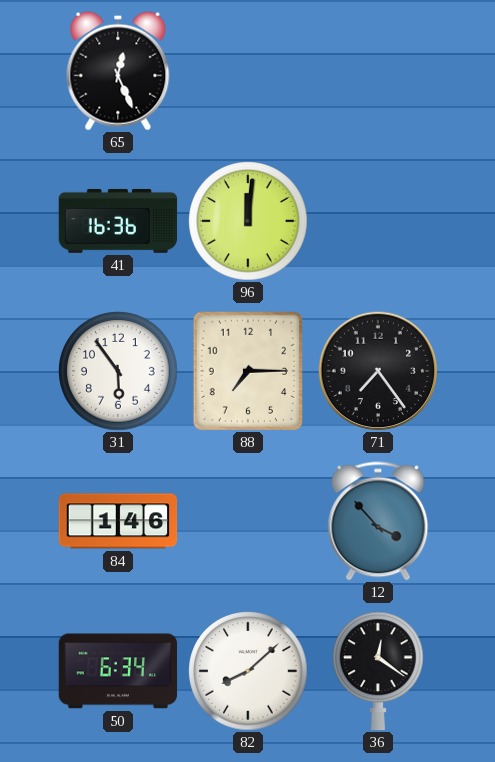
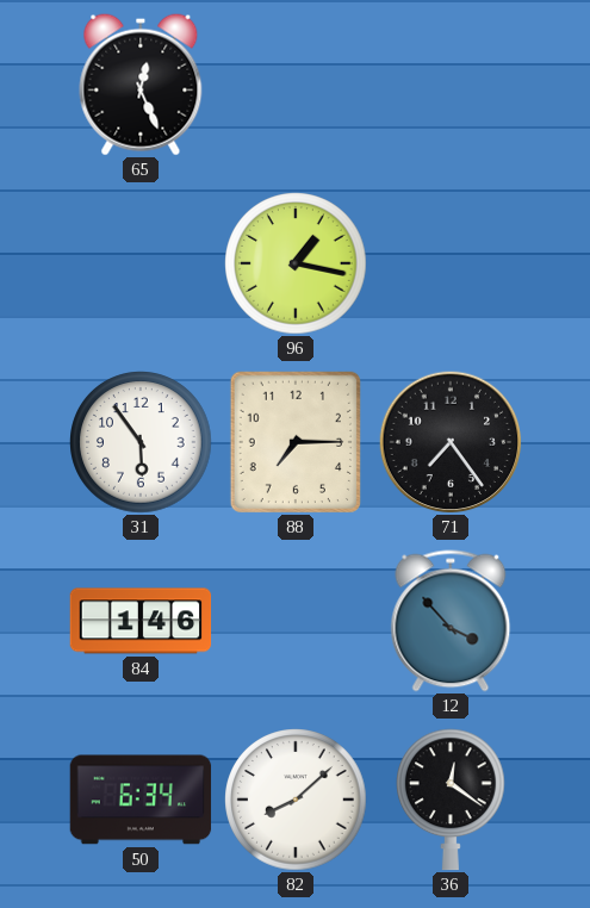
41: 16:36 -> none (118, 221)
96: 12:01 -> 1:17 (296, 263)
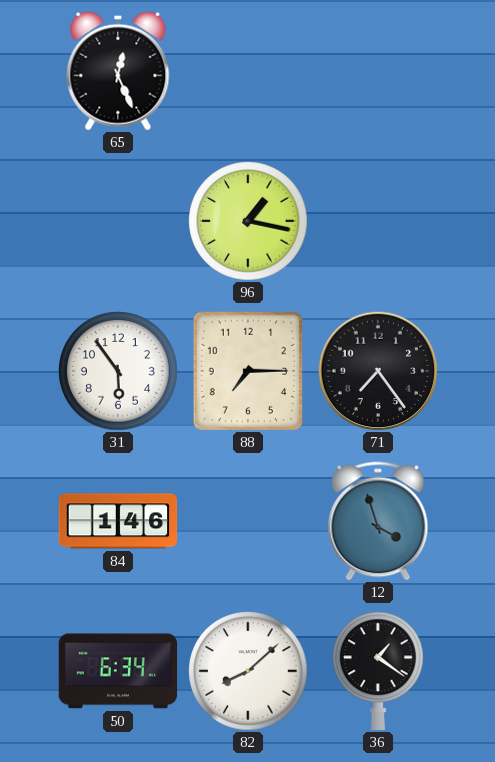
12: 3:53 -> 3:57 (378, 521)
36: 12:21 -> 1:21 (379, 671)
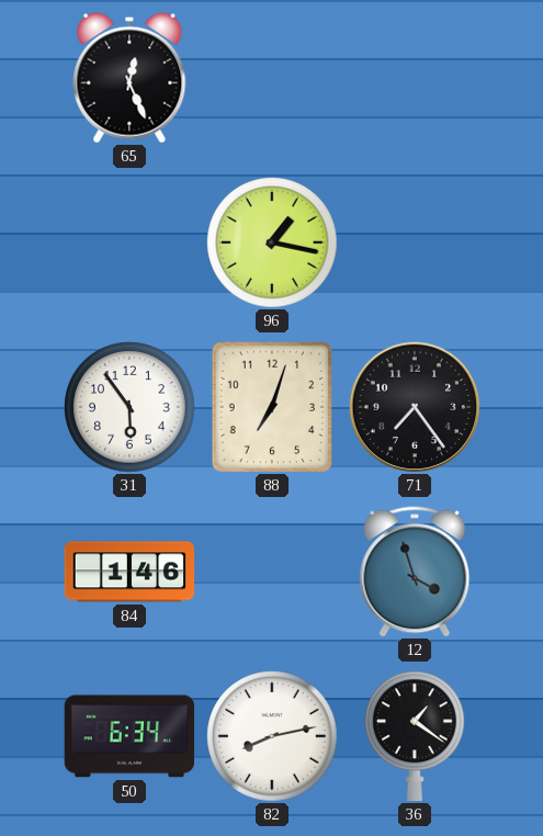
88: 7:15 -> 7:03 (272, 406)
82: 8:08 -> 8:13 (272, 736)
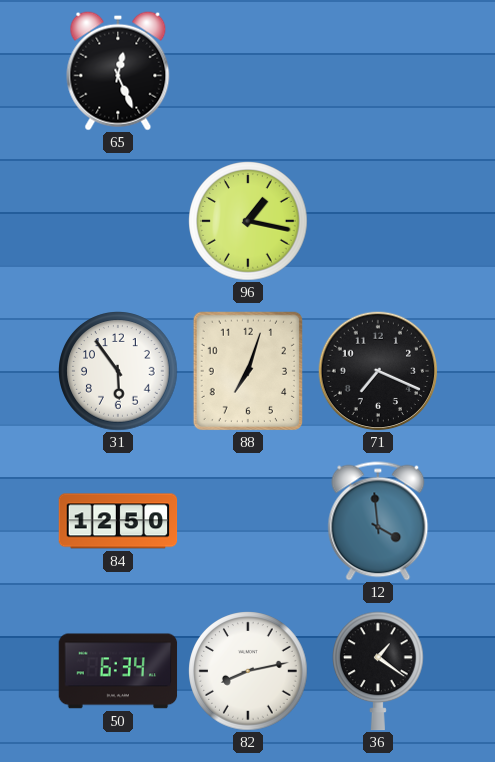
71: 7:24 -> 7:19 (378, 371)
84: 1:46 -> 12:50 (118, 521)
12: 3:57 -> 3:59 (378, 521)
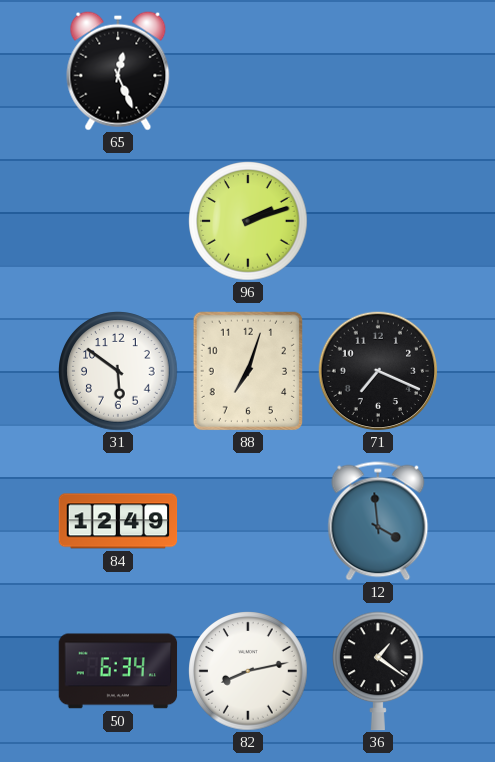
96: 1:17 -> 2:12 (248, 221)
31: 5:54 -> 5:51 (118, 371)
84: 12:50 -> 12:49 (118, 521)
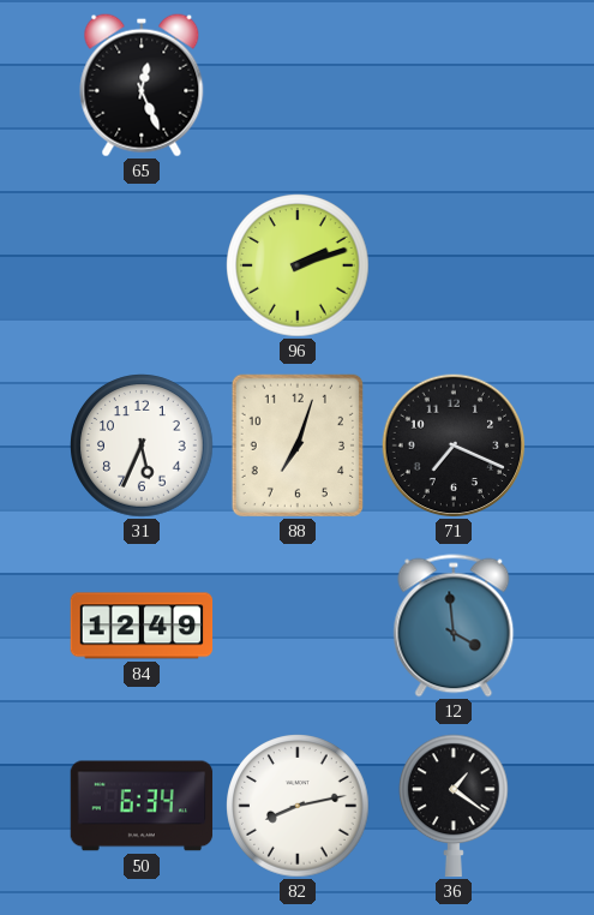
31: 5:51 -> 5:34 (142, 445)
